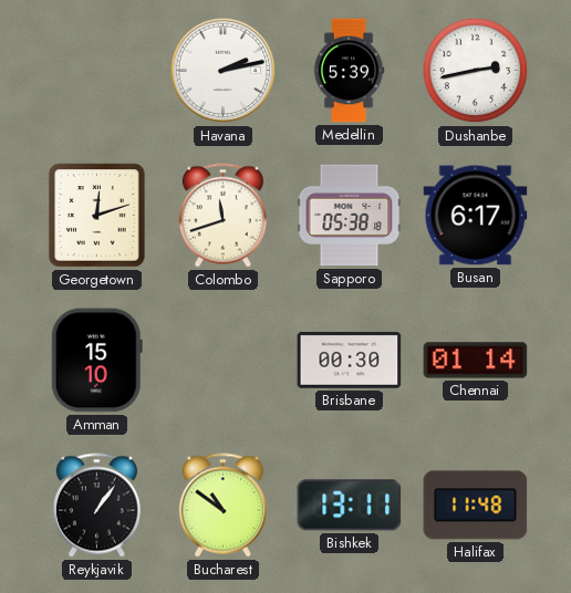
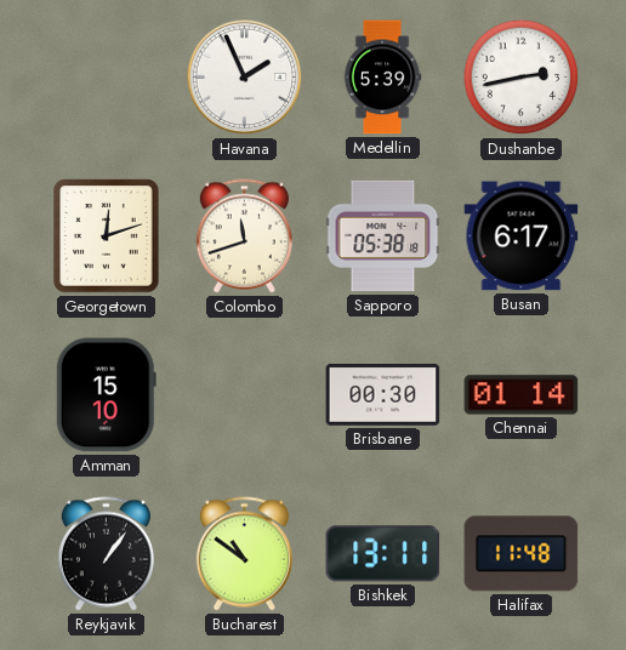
Havana: 2:13 -> 1:56 (245, 78)
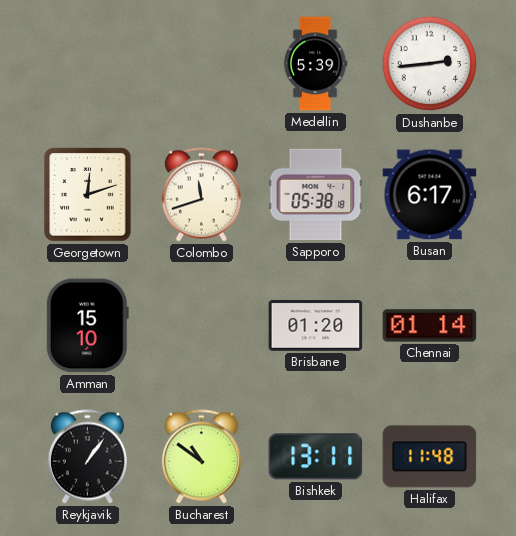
Havana: 1:56 -> none (245, 78)
Dushanbe: 2:43 -> 2:44 (430, 64)
Brisbane: 00:30 -> 01:20 (316, 326)
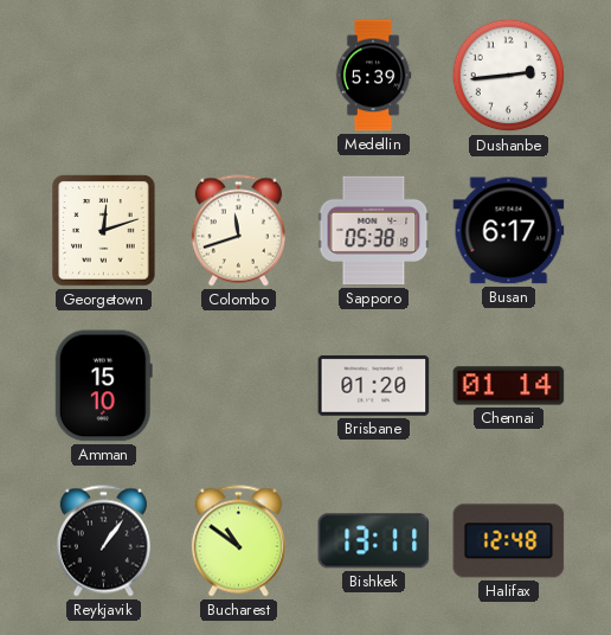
Halifax: 11:48 -> 12:48 (509, 541)
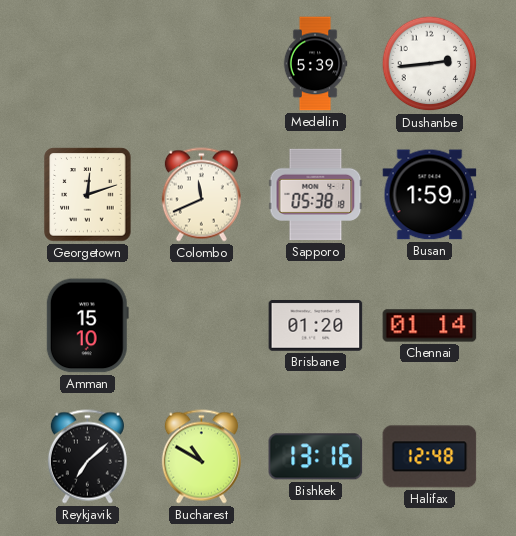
Colombo: 11:42 -> 11:41 (201, 195)
Busan: 6:17 -> 1:59 (430, 195)
Reykjavik: 1:06 -> 7:08 (87, 457)
Bucharest: 10:51 -> 10:50 (201, 457)
Bishkek: 13:11 -> 13:16 (316, 457)
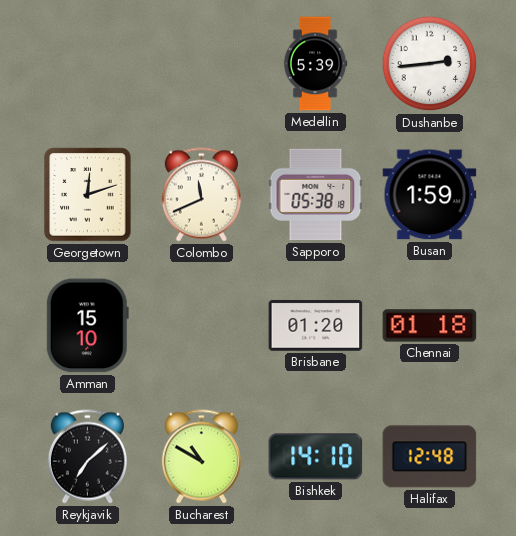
Chennai: 01:14 -> 01:18 (430, 326)
Bishkek: 13:16 -> 14:10 (316, 457)
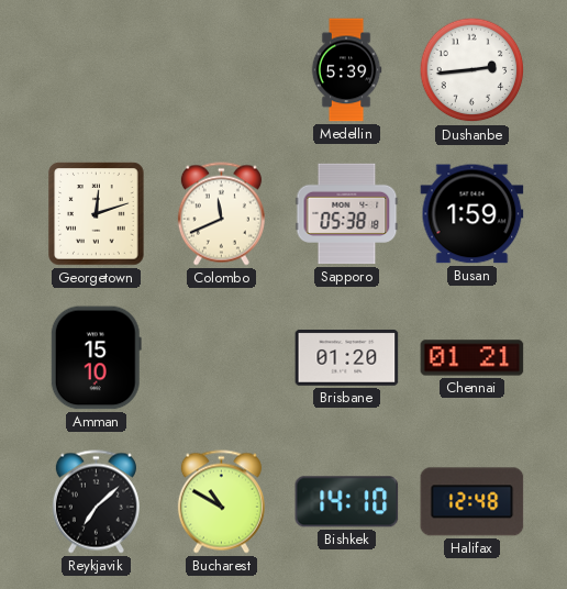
Chennai: 01:18 -> 01:21 (472, 358)
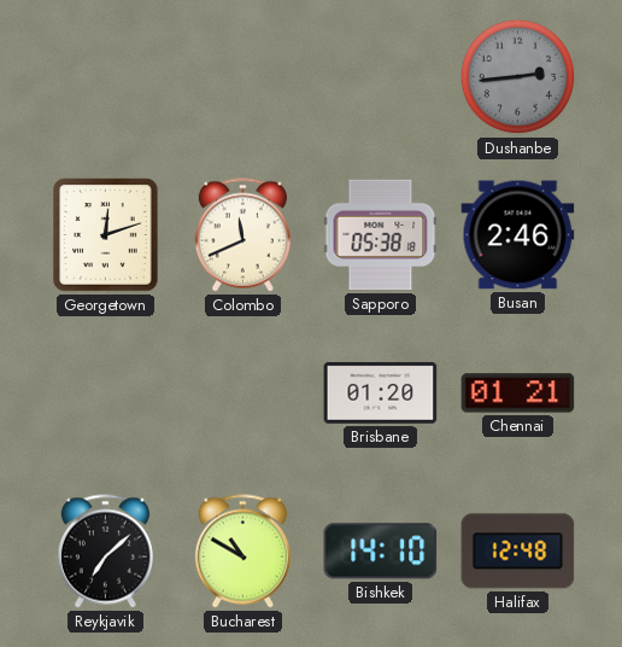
Medellin: 5:39 -> none (346, 70)
Dushanbe dial: white -> grey (518, 77)
Busan: 1:59 -> 2:46 (518, 235)
Amman: 15:10 -> none (96, 358)
